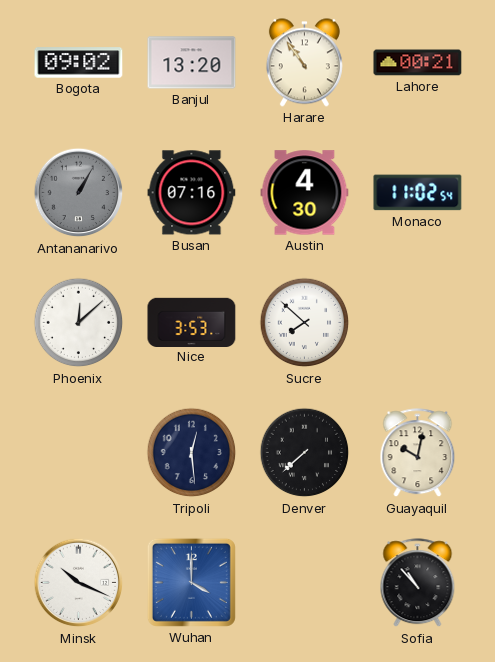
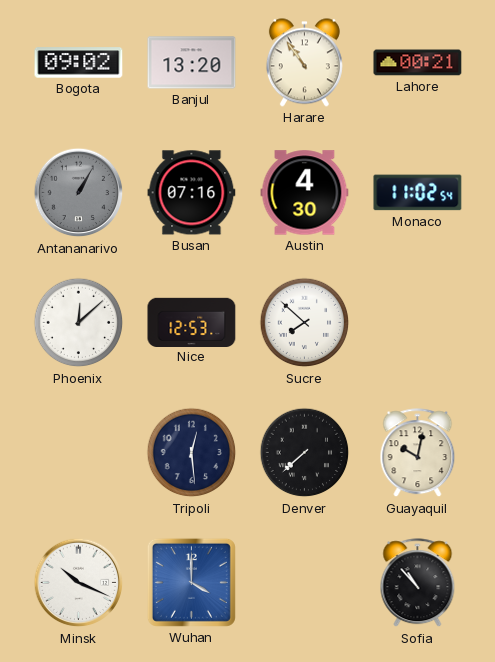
Nice: 3:53 -> 12:53 (192, 322)
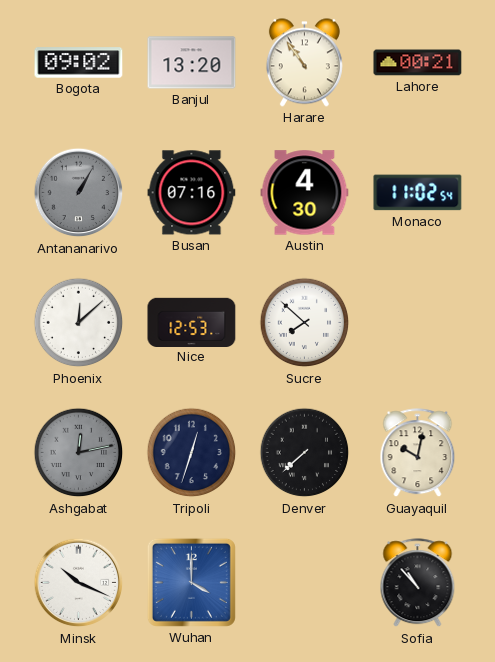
Ashgabat: none -> 12:13 (79, 453)
Tripoli: 12:29 -> 12:33 (192, 453)
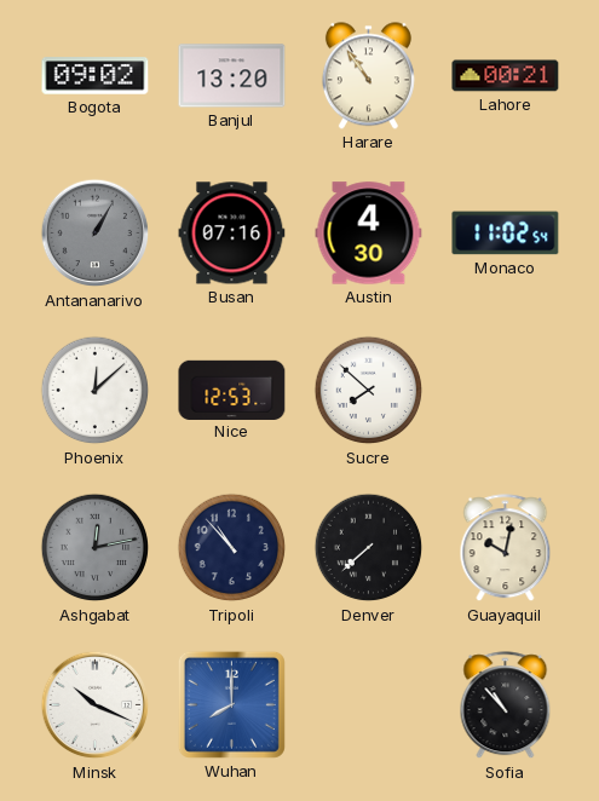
Tripoli: 12:33 -> 10:53 (232, 548)
Wuhan: 4:00 -> 8:00 (231, 704)
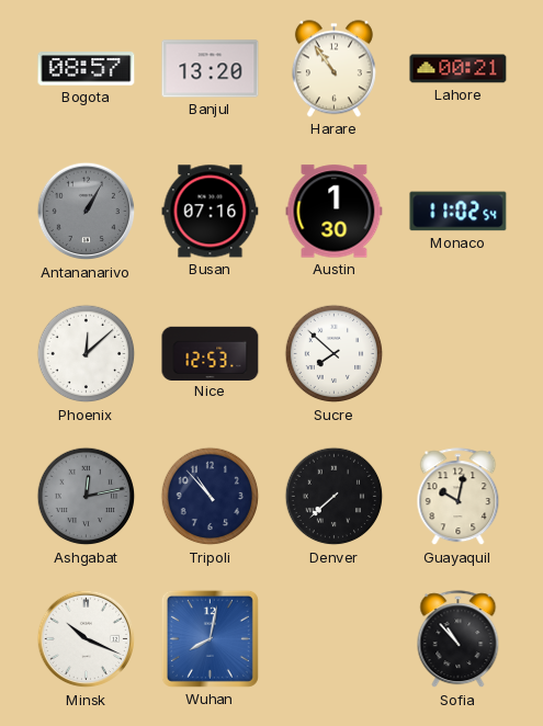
Bogota: 09:02 -> 08:57 (87, 69)
Austin: 4:30 -> 1:30 (335, 212)
Wuhan: 8:00 -> 8:02 (210, 638)
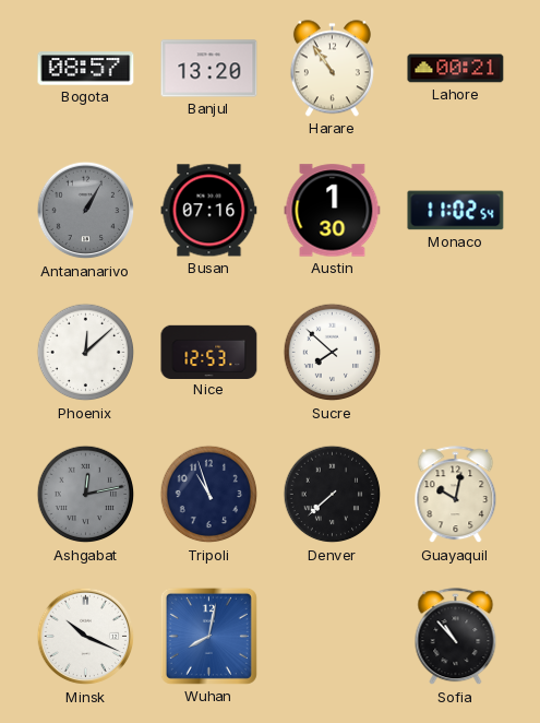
Tripoli: 10:53 -> 10:57 (209, 495)
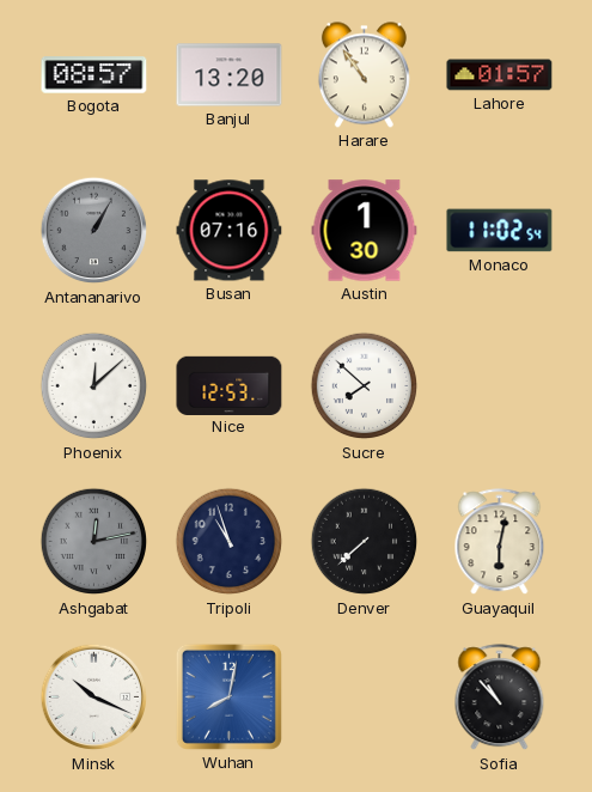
Lahore: 00:21 -> 01:57 (500, 75)
Guayaquil: 10:02 -> 6:02 (500, 542)
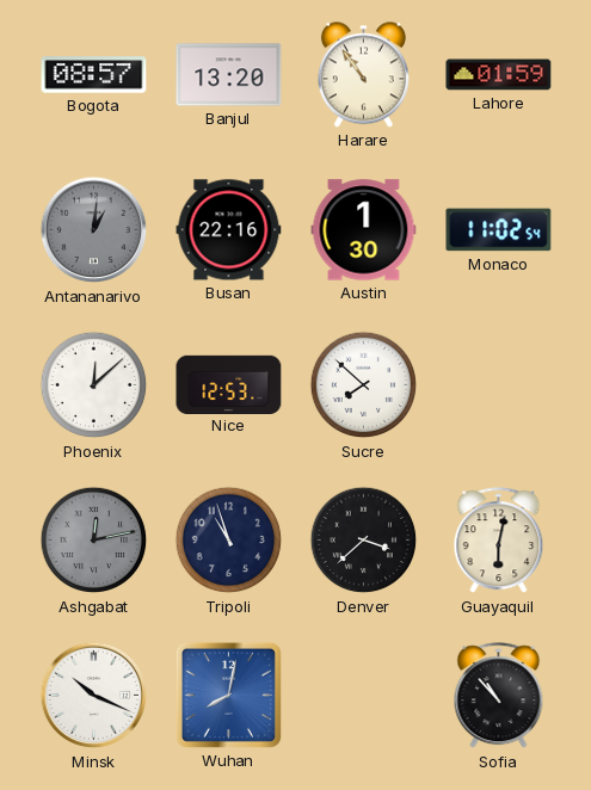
Lahore: 01:57 -> 01:59 (499, 75)
Antananarivo: 1:05 -> 1:01 (94, 230)
Busan: 07:16 -> 22:16 (229, 230)
Denver: 7:38 -> 3:38 (364, 541)
